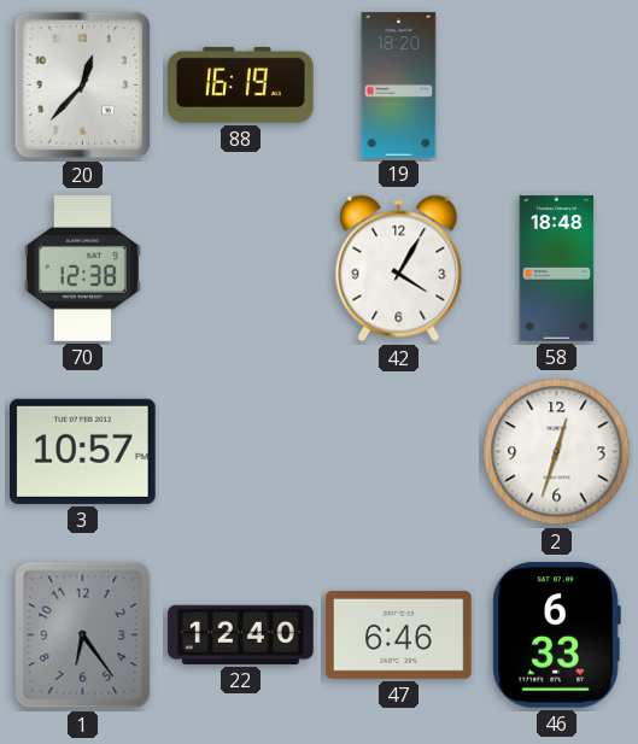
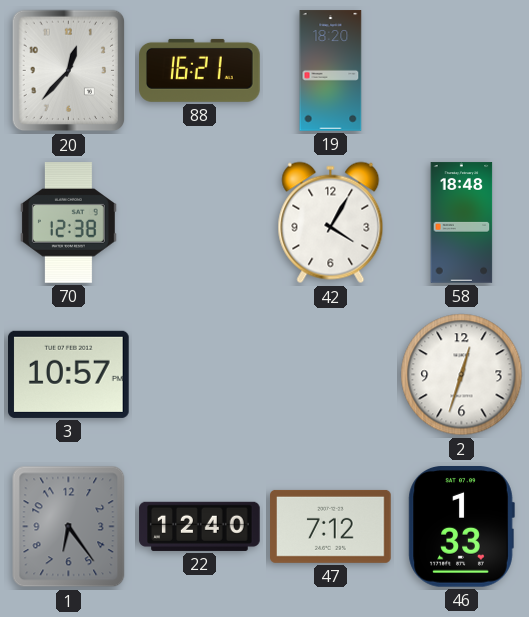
88: 16:19 -> 16:21 (200, 70)
47: 6:46 -> 7:12 (331, 526)
46: 6:33 -> 1:33 (461, 527)
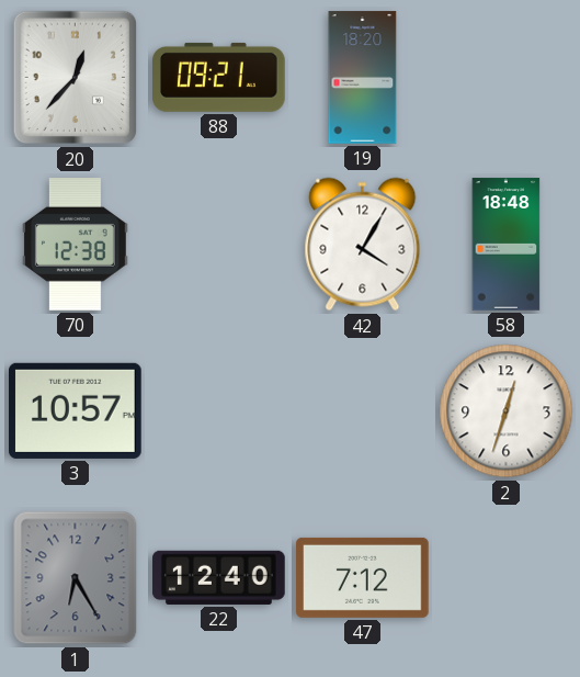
88: 16:21 -> 09:21 (219, 77)
1: 6:24 -> 6:25 (76, 578)
46: 1:33 -> none (461, 527)
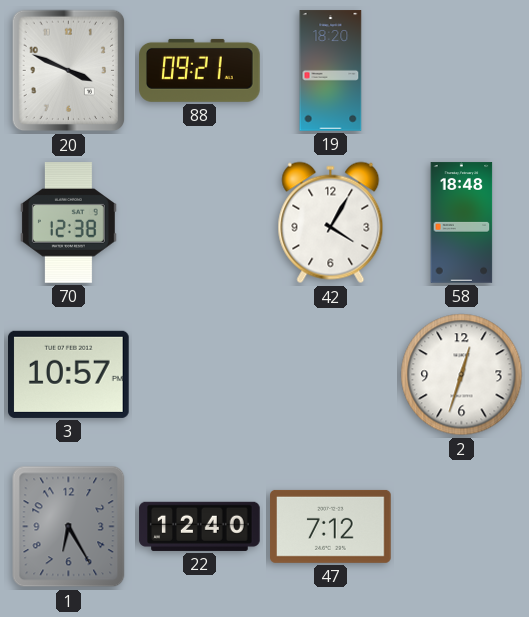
20: 12:37 -> 3:49 (69, 71)
